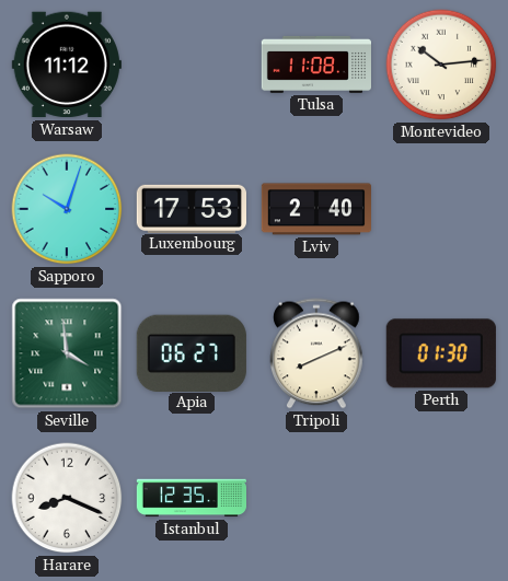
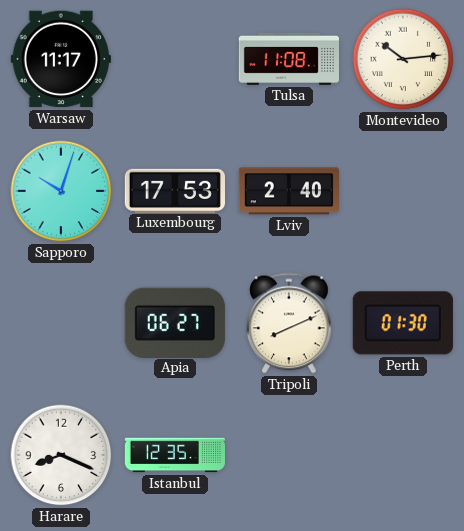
Warsaw: 11:12 -> 11:17 (61, 59)
Seville: 3:59 -> none (67, 353)
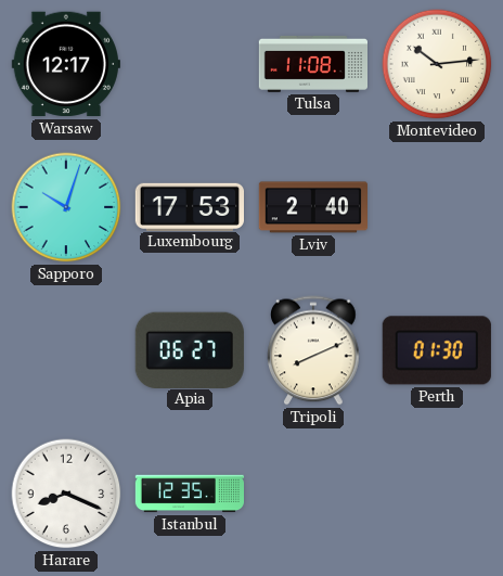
Warsaw: 11:17 -> 12:17 (66, 64)
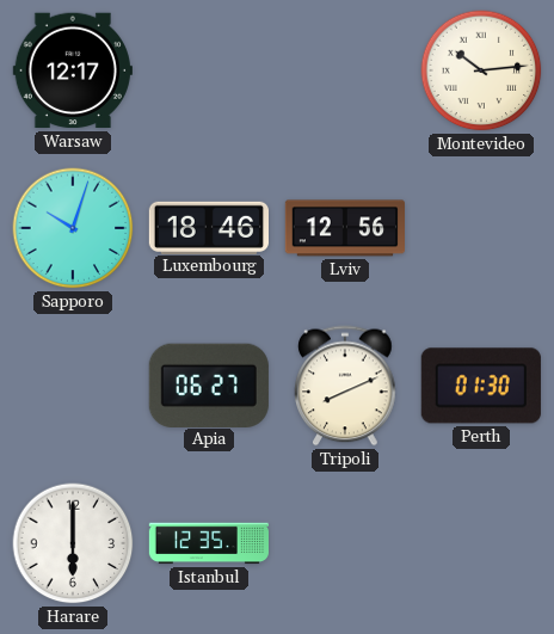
Tulsa: 11:08 -> none (312, 64)
Luxembourg: 17:53 -> 18:46 (208, 227)
Lviv: 2:40 -> 12:56 (344, 228)
Harare: 8:19 -> 6:00 (73, 543)
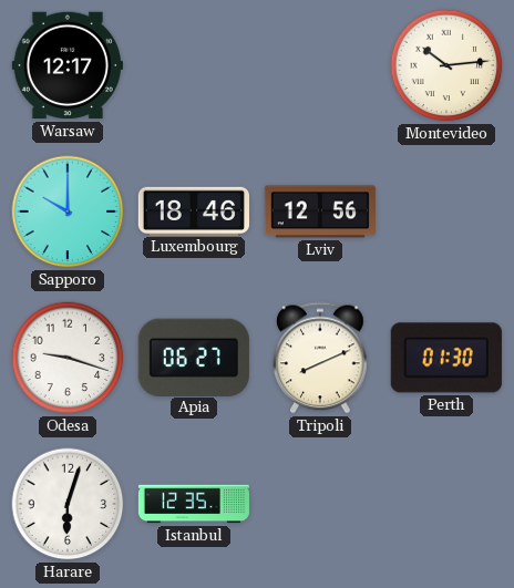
Sapporo: 10:03 -> 10:00 (68, 212)
Odesa: none -> 9:18 (68, 358)
Harare: 6:00 -> 6:03 (68, 504)
